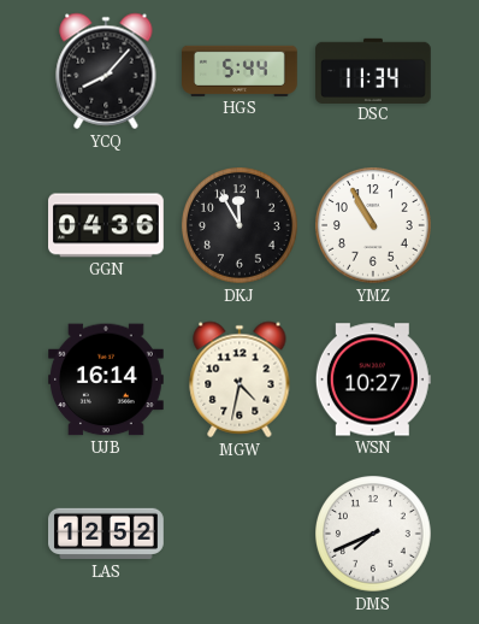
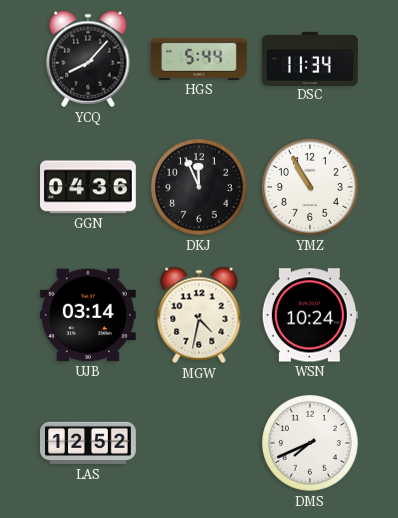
DKJ: 11:55 -> 11:56 (200, 188)
UJB: 16:14 -> 03:14 (89, 315)
WSN: 10:27 -> 10:24 (310, 315)
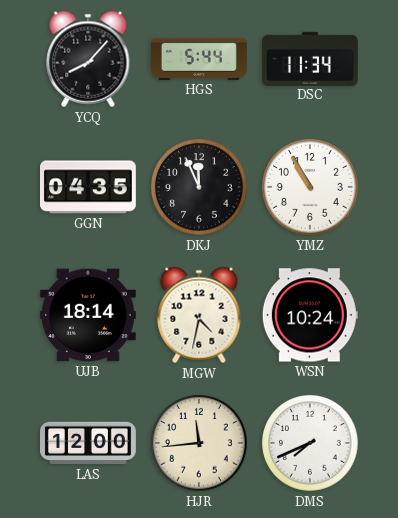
GGN: 04:36 -> 04:35 (89, 187)
UJB: 03:14 -> 18:14 (89, 315)
LAS: 12:52 -> 12:00 (89, 443)
HJR: none -> 11:44 (200, 444)
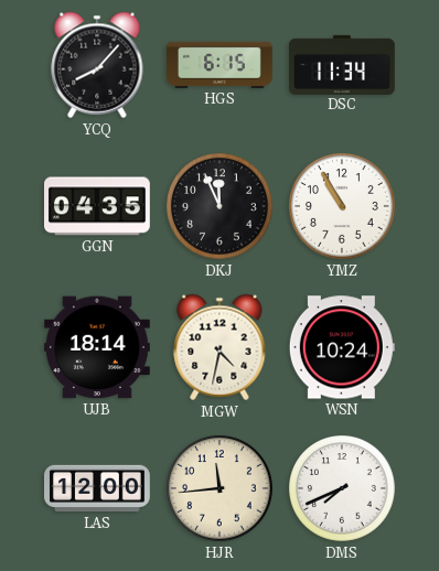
HGS: 5:44 -> 6:15 (221, 65)
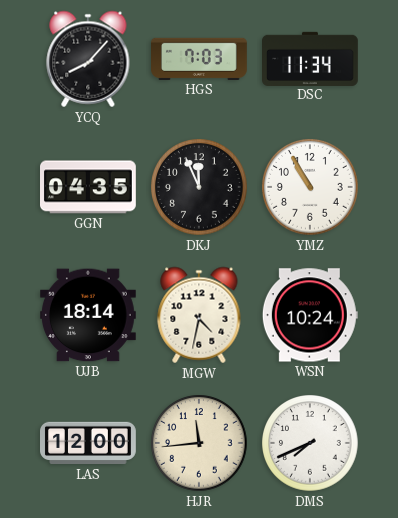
HGS: 6:15 -> 7:03 (200, 59)
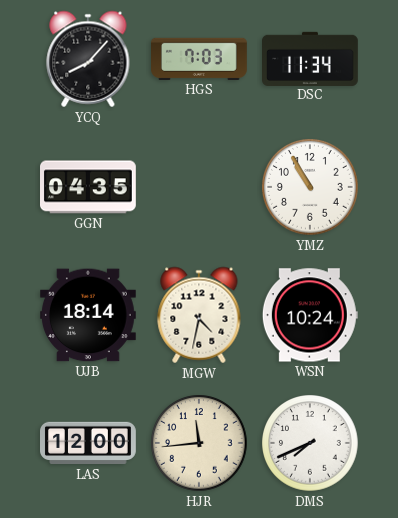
DKJ: 11:56 -> none (200, 188)
